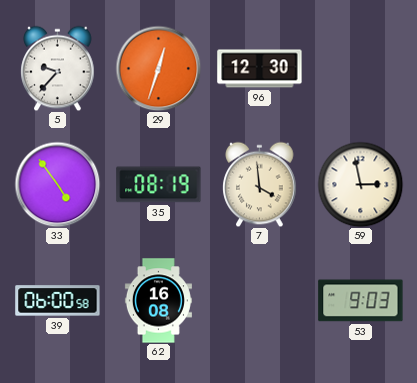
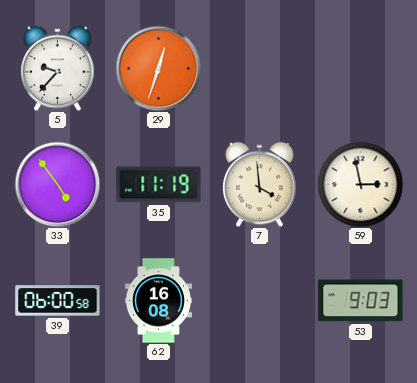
96: 12:30 -> none (260, 69)
35: 08:19 -> 11:19 (159, 185)
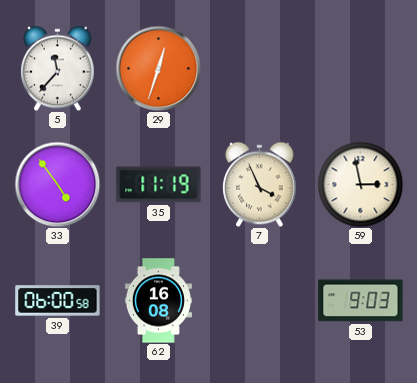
5: 9:37 -> 11:37 (58, 68)
7: 3:59 -> 3:56 (260, 184)
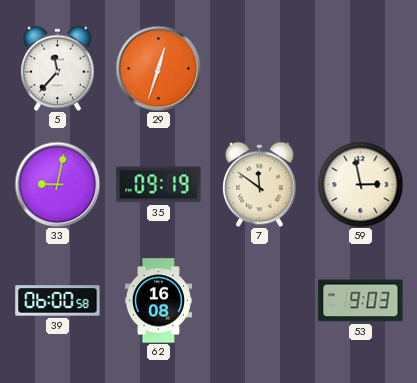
33: 4:54 -> 9:02 (57, 184)
35: 11:19 -> 09:19 (159, 185)
7: 3:56 -> 11:51 (260, 184)
